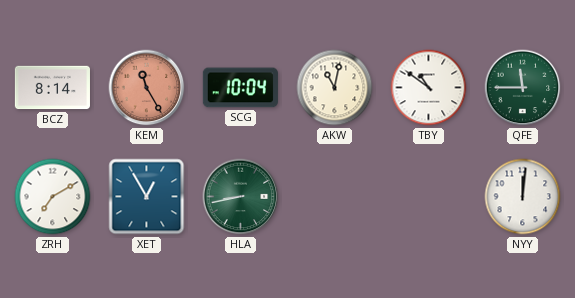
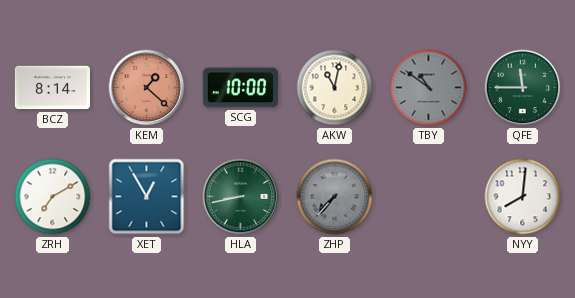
KEM: 11:25 -> 1:22 (147, 88)
SCG: 10:04 -> 10:00 (240, 88)
TBY dial: white -> grey (429, 88)
ZHP: none -> 7:37 (335, 197)
NYY: 12:01 -> 8:01 (523, 197)
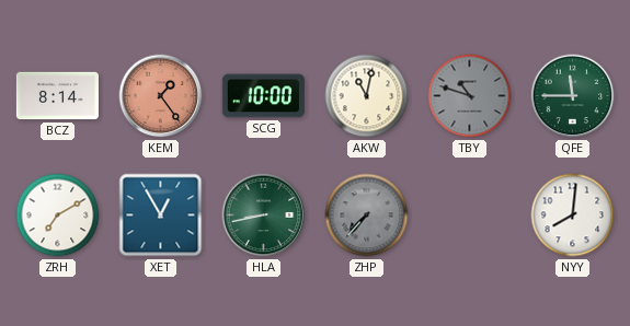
KEM: 1:22 -> 1:24 (161, 96)
TBY: 10:51 -> 10:48 (470, 96)
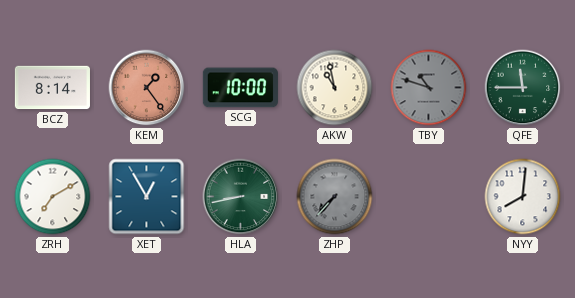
AKW: 11:02 -> 10:58 (335, 88)
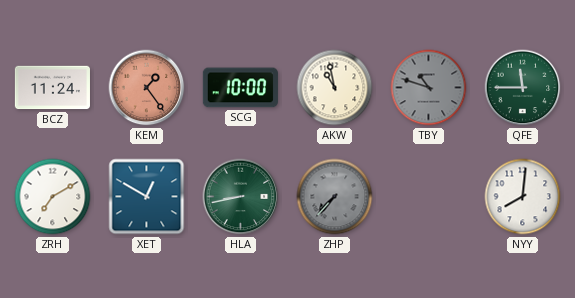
BCZ: 8:14 -> 11:24 (52, 88)
XET: 12:55 -> 12:50 (147, 197)
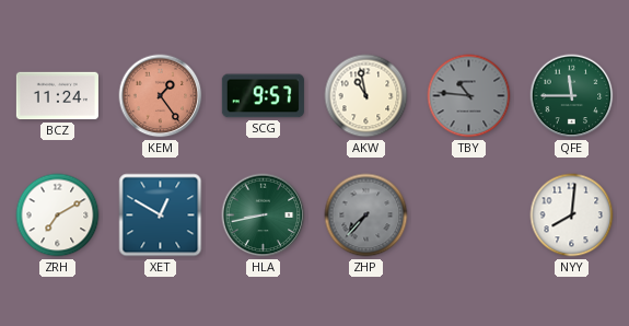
SCG: 10:00 -> 9:57 (263, 96)
TBY: 10:48 -> 10:46 (469, 96)
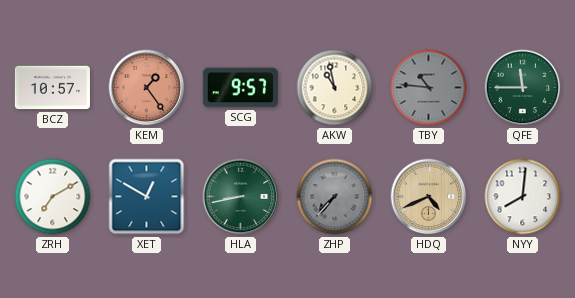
BCZ: 11:24 -> 10:57 (52, 88)
HDQ: none -> 4:41 (429, 197)
